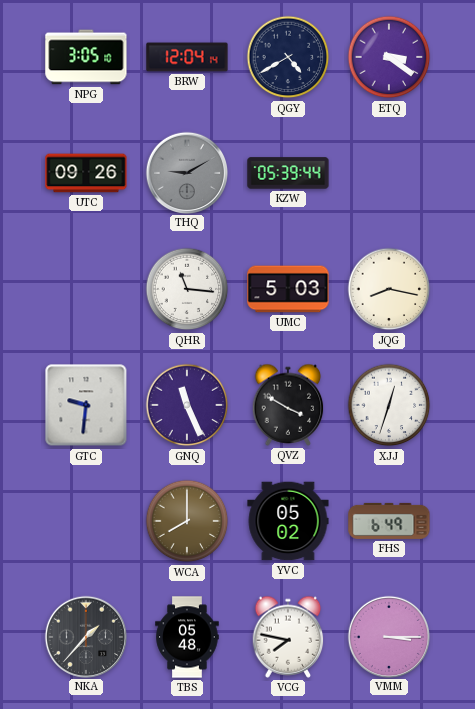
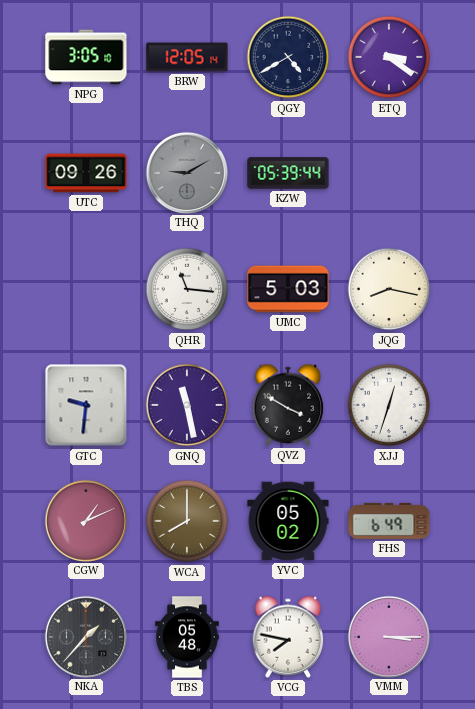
BRW: 12:04 -> 12:05 (187, 57)
GNQ: 11:26 -> 11:28 (187, 405)
CGW: none -> 1:11 (85, 520)
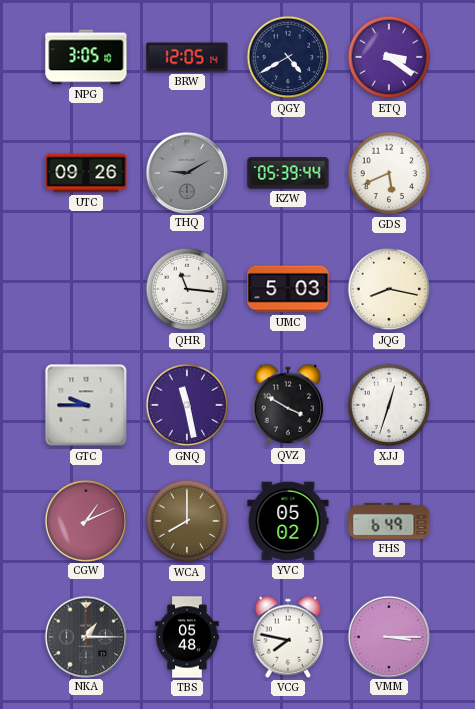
GDS: none -> 5:41 (389, 173)
GTC: 9:31 -> 9:45 (86, 405)
NKA: 1:37 -> 1:15 (85, 636)
